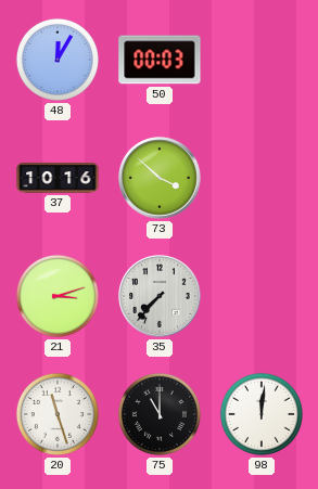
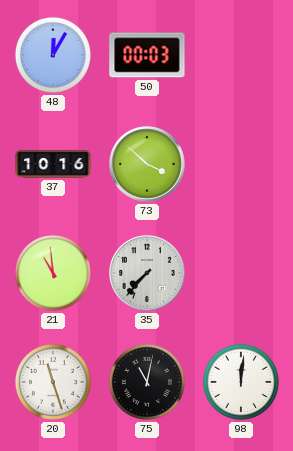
21: 3:12 -> 10:59 (53, 273)
75: 11:00 -> 11:02 (147, 382)
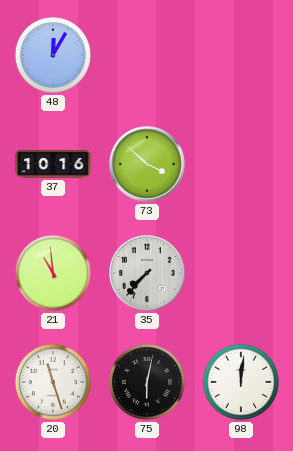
50: 00:03 -> none (147, 55)
75: 11:02 -> 6:02 (147, 382)
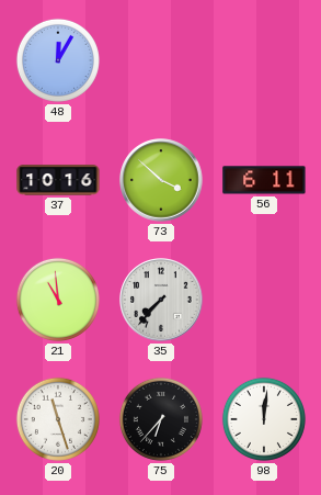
56: none -> 6:11 (264, 180)
75: 6:02 -> 6:37 (161, 419)
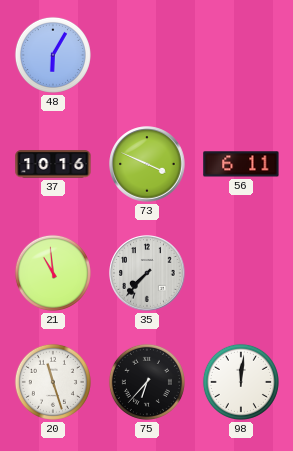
48: 12:05 -> 6:05 (53, 55)
73: 3:52 -> 3:49 (147, 164)
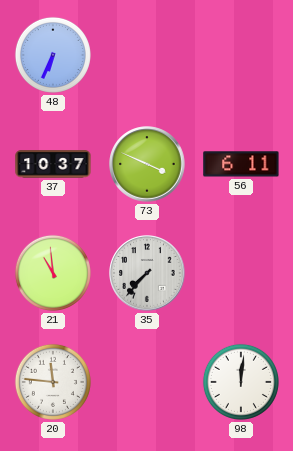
48: 6:05 -> 6:34 (53, 55)
37: 10:16 -> 10:37 (53, 164)
20: 11:27 -> 11:46 (53, 382)
75: 6:37 -> none (147, 382)
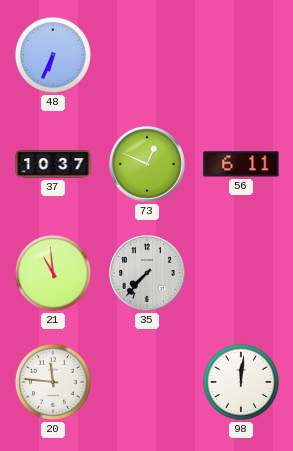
73: 3:49 -> 12:49 (147, 164)
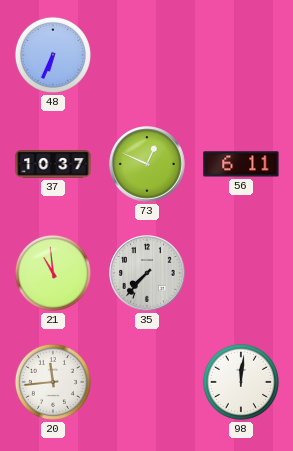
20: 11:46 -> 11:44 (53, 382)
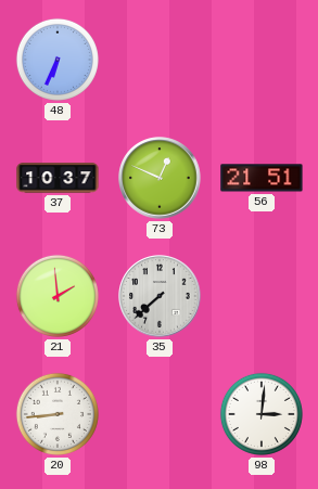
56: 6:11 -> 21:51 (262, 178)
21: 10:59 -> 1:59 (58, 296)
35: 7:37 -> 7:38 (160, 296)
20: 11:44 -> 8:44 (58, 414)
98: 12:01 -> 3:01 (262, 414)
